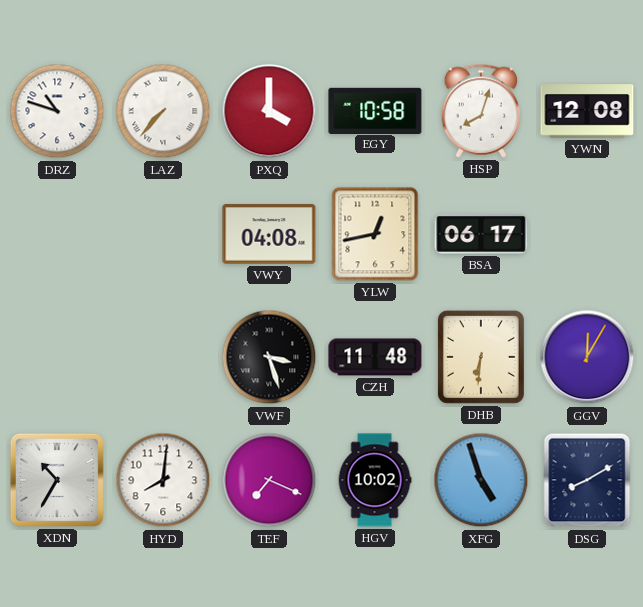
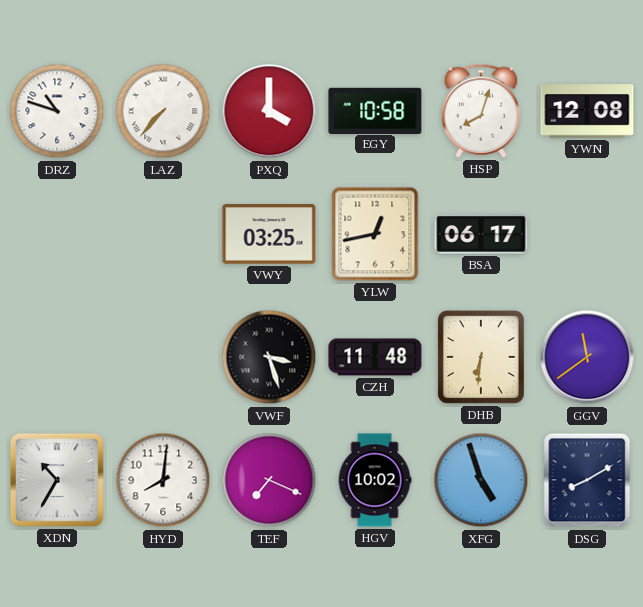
VWY: 04:08 -> 03:25 (269, 234)
GGV: 12:05 -> 11:39 (587, 357)
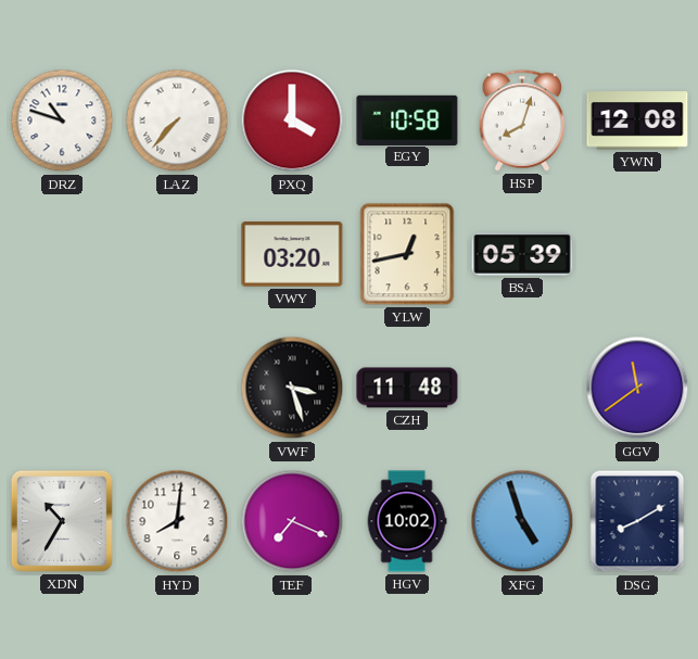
VWY: 03:25 -> 03:20 (292, 254)
BSA: 06:17 -> 05:39 (522, 255)
DHB: 6:31 -> none (481, 357)
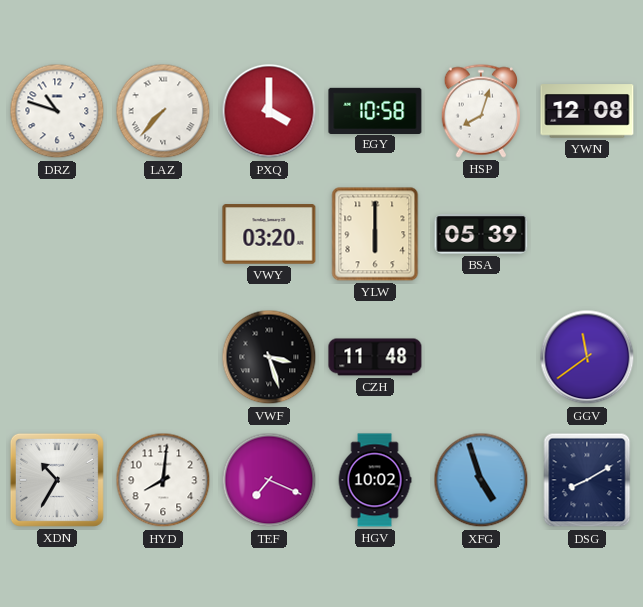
YLW: 12:43 -> 6:00 (375, 234)
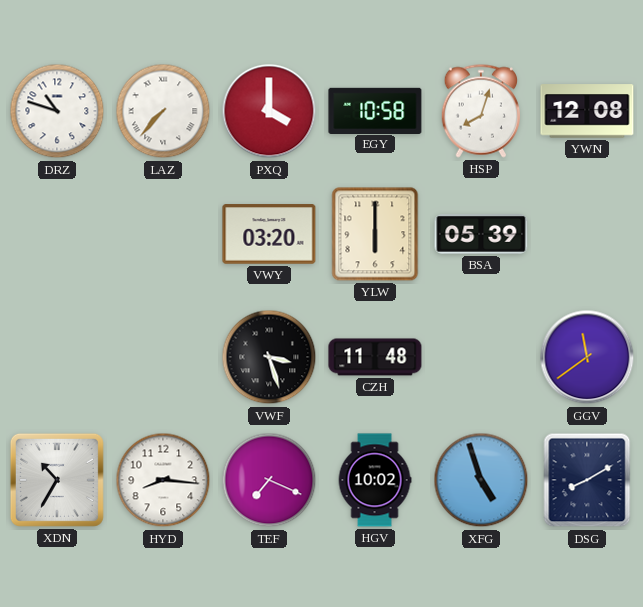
HYD: 8:01 -> 8:16 (163, 480)
